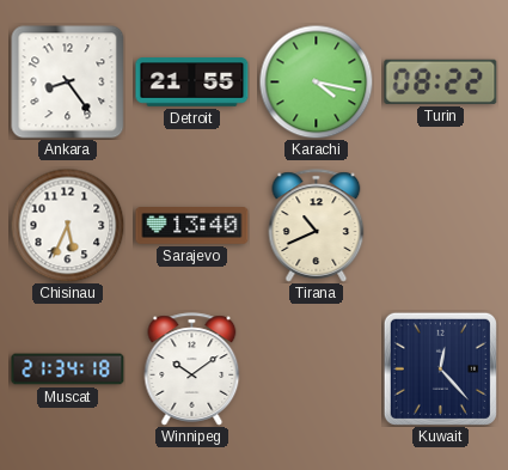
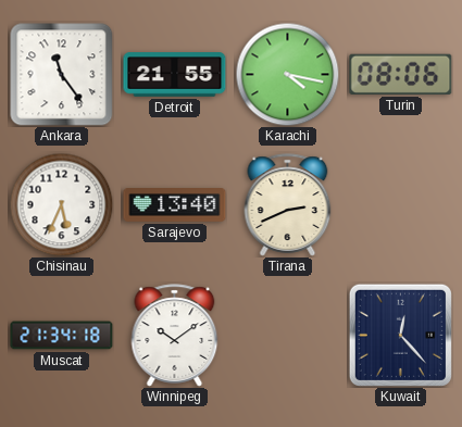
Ankara: 8:24 -> 11:24 (62, 75)
Turin: 08:22 -> 08:06 (401, 74)
Tirana: 10:41 -> 2:41 (288, 205)
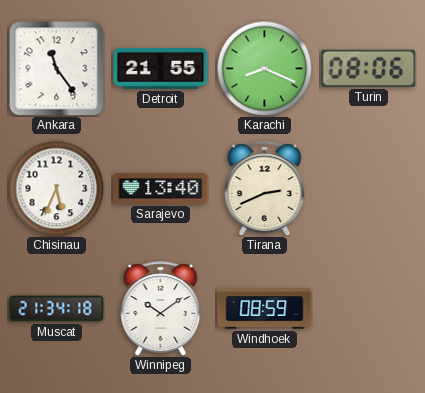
Karachi: 4:17 -> 8:19 (264, 68)
Windhoek: none -> 08:59 (265, 309)
Kuwait: 12:23 -> none (400, 335)
